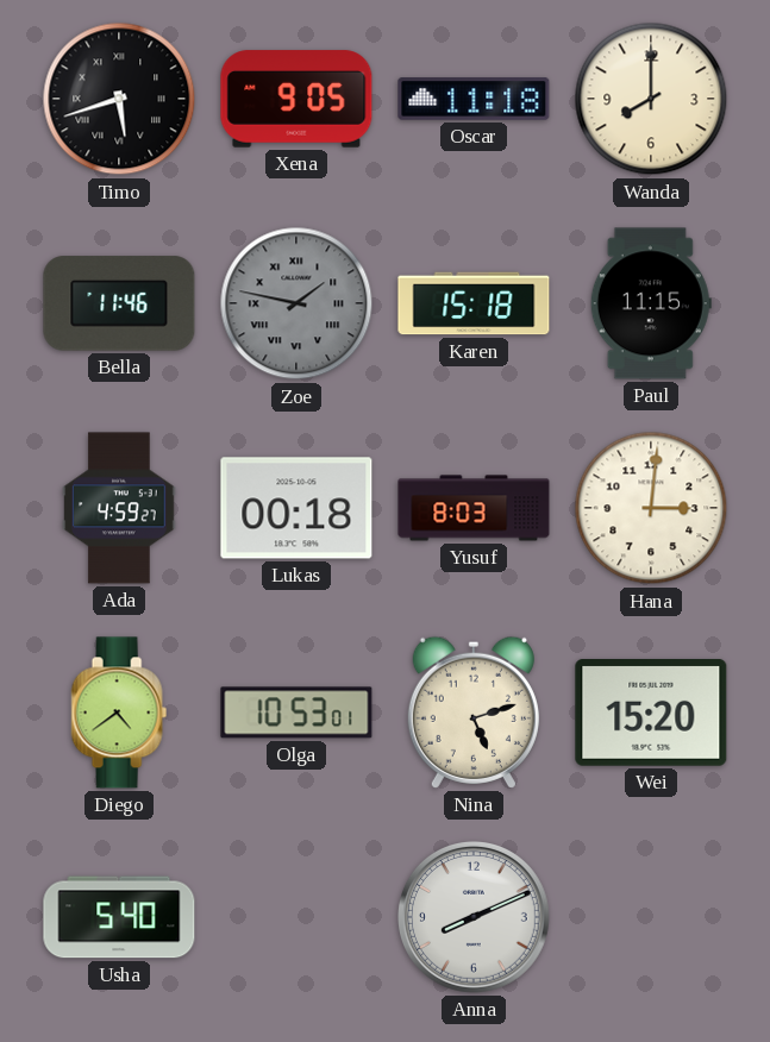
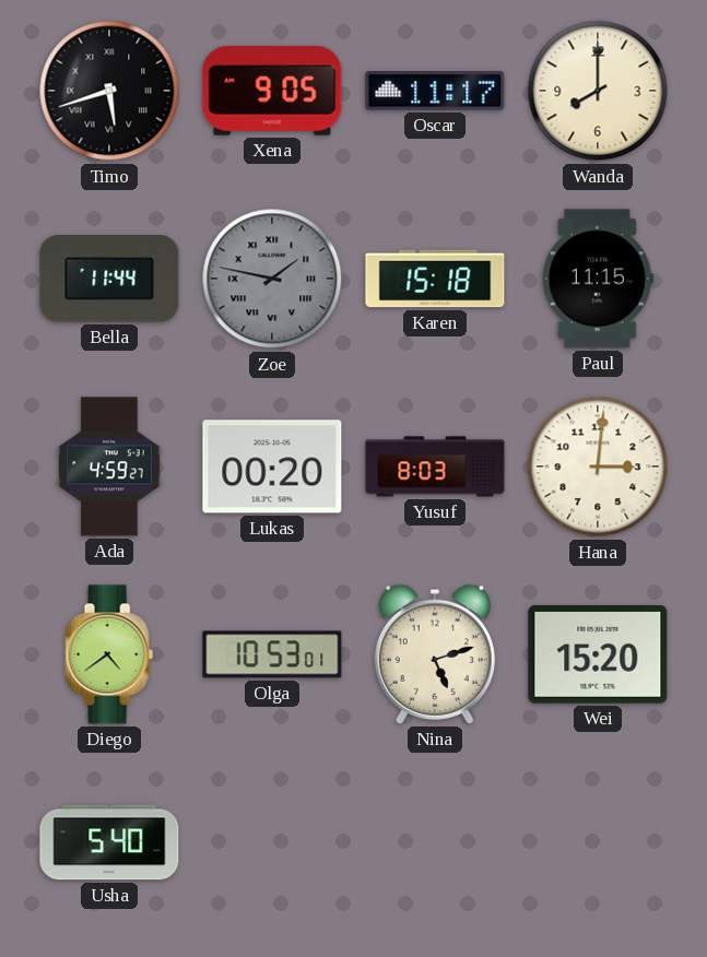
Oscar: 11:18 -> 11:17 (435, 91)
Bella: 11:46 -> 11:44 (109, 279)
Lukas: 00:18 -> 00:20 (272, 466)
Anna: 8:11 -> none (475, 918)
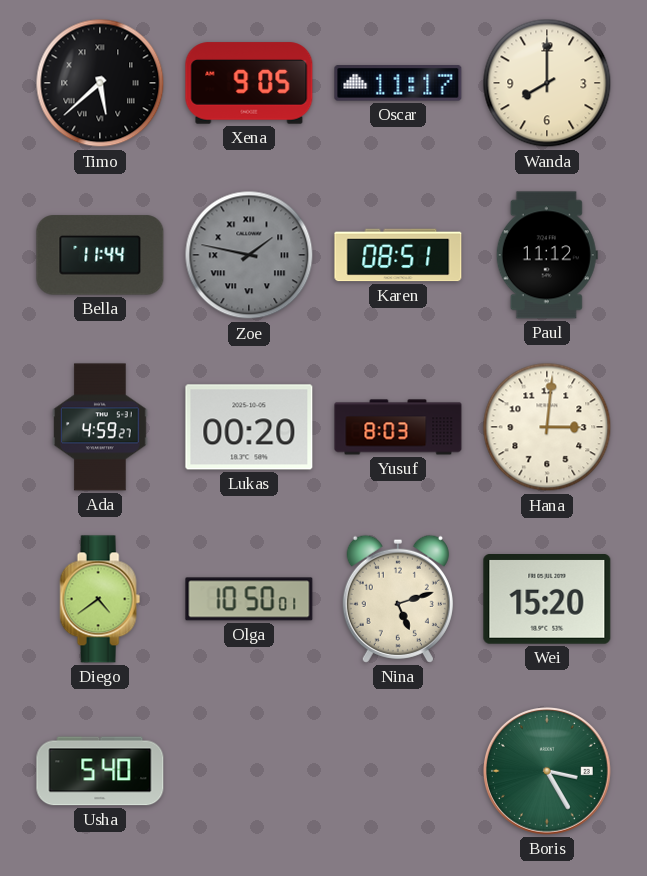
Timo: 5:42 -> 5:38 (100, 83)
Karen: 15:18 -> 08:51 (398, 255)
Paul: 11:15 -> 11:12 (547, 255)
Olga: 10:53 -> 10:50 (249, 599)
Boris: none -> 3:25 (548, 772)
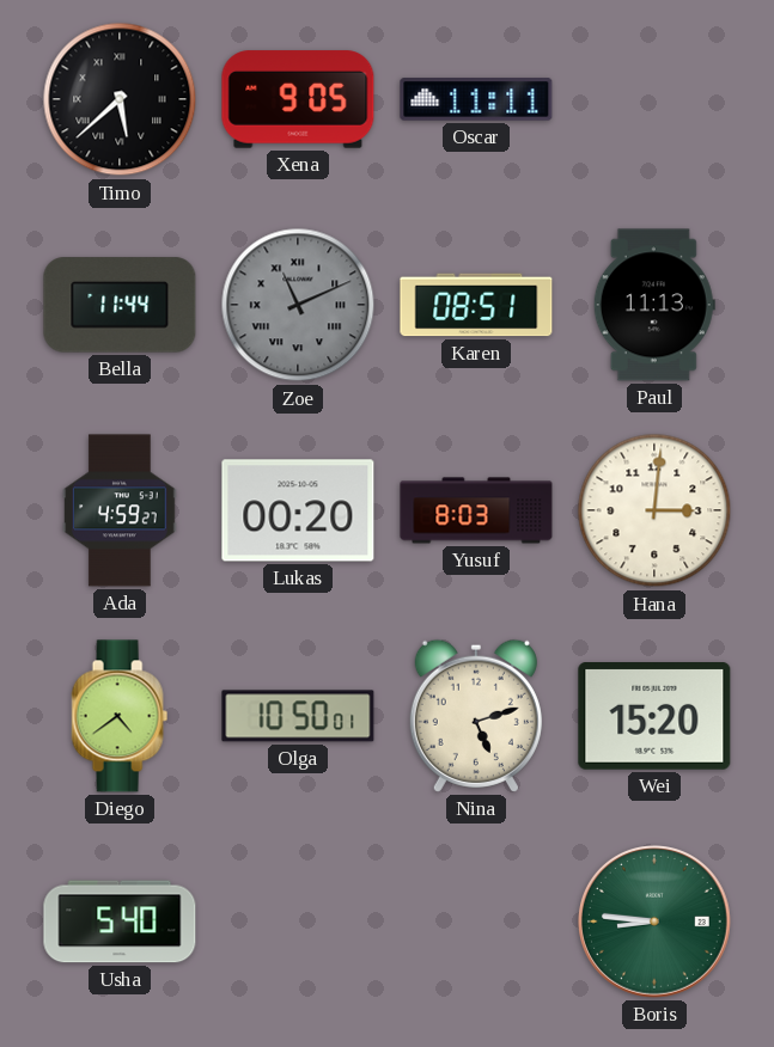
Oscar: 11:17 -> 11:11 (476, 99)
Wanda: 8:00 -> none (547, 83)
Zoe: 1:47 -> 11:11 (298, 305)
Paul: 11:12 -> 11:13 (654, 305)
Boris: 3:25 -> 8:46 (656, 923)
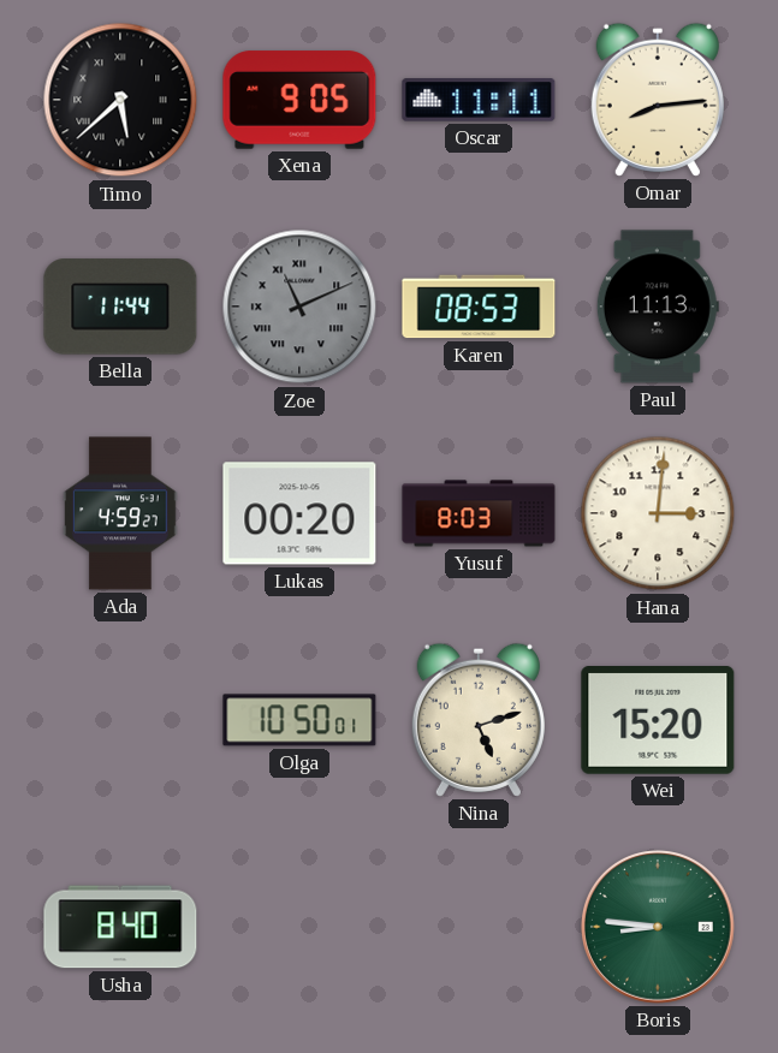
Omar: none -> 8:14 (658, 100)
Karen: 08:51 -> 08:53 (479, 307)
Diego: 4:39 -> none (120, 716)
Usha: 5:40 -> 8:40 (120, 927)
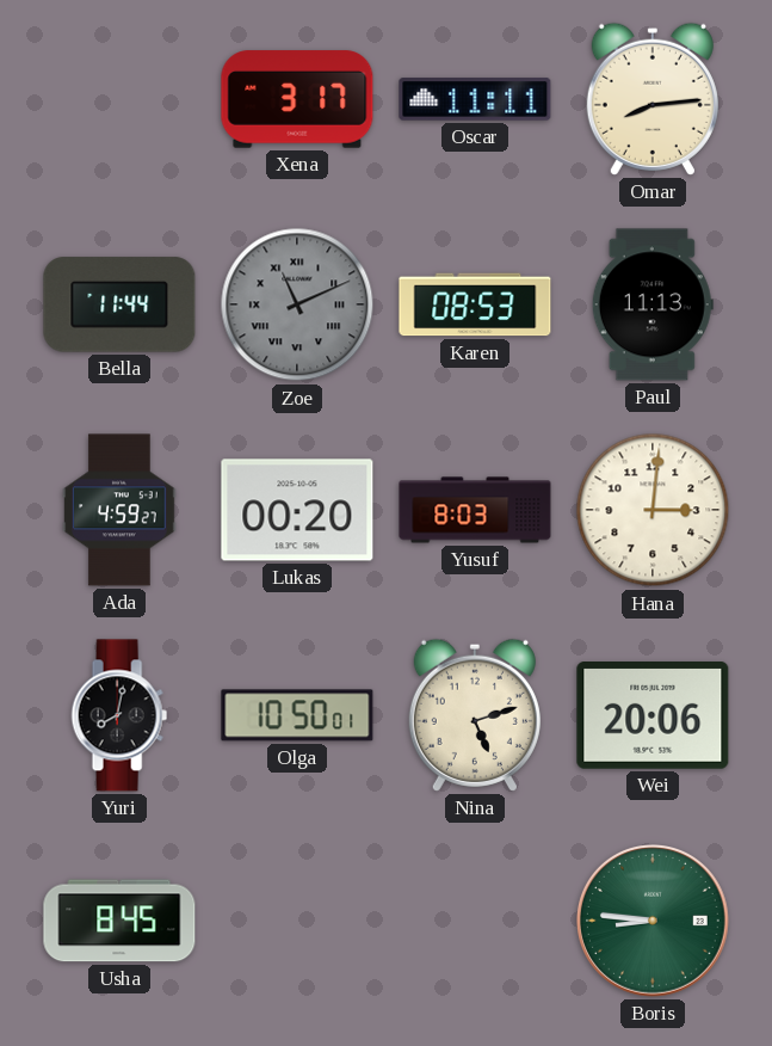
Timo: 5:38 -> none (120, 100)
Xena: 9:05 -> 3:17 (297, 99)
Yuri: none -> 8:02 (119, 715)
Wei: 15:20 -> 20:06 (653, 716)
Usha: 8:40 -> 8:45 (119, 921)
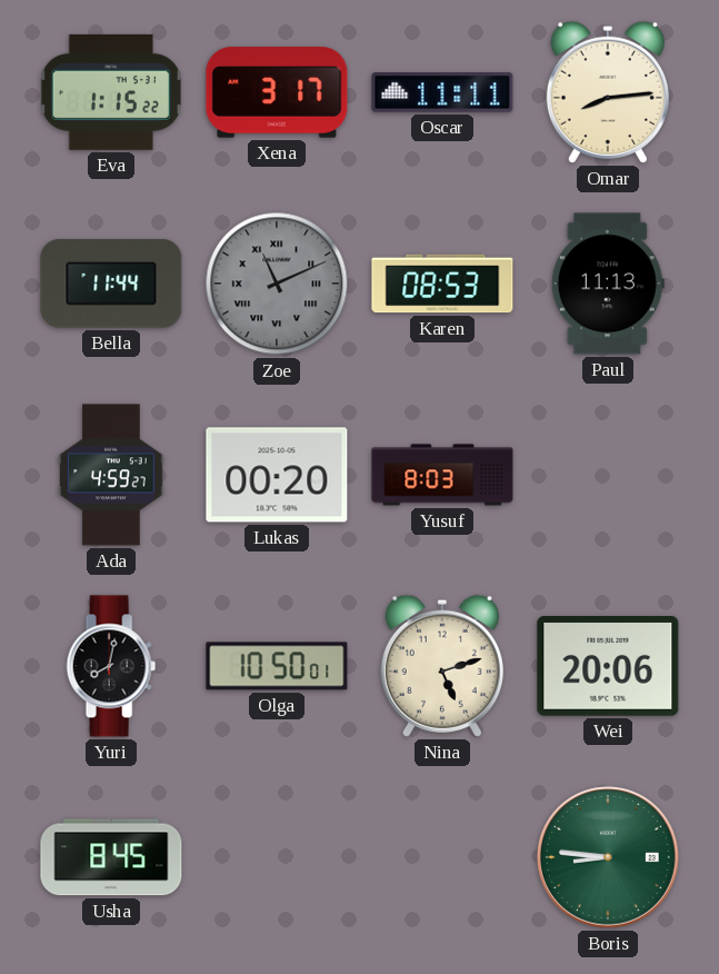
Eva: none -> 1:15 (111, 92)
Hana: 3:01 -> none (653, 510)
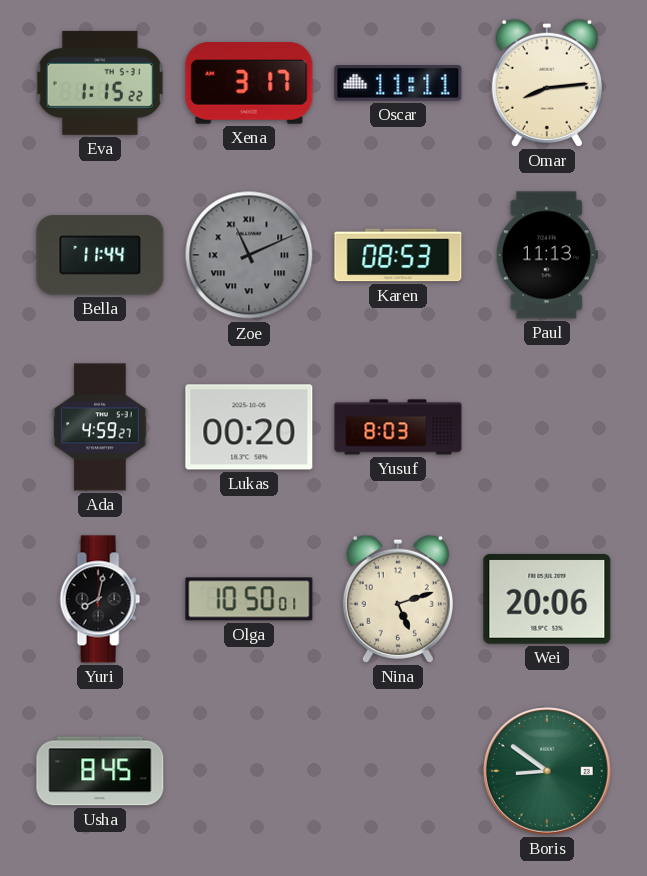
Boris: 8:46 -> 8:51 (548, 772)
